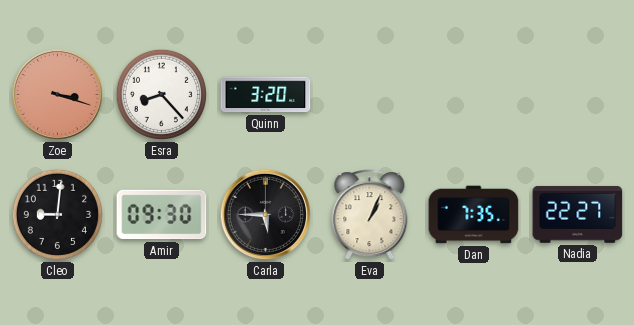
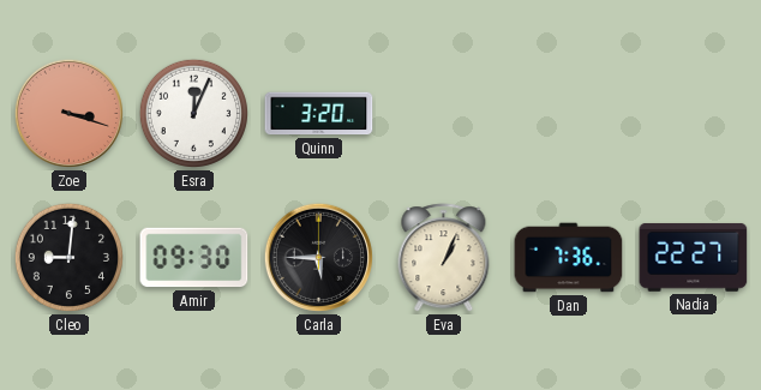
Esra: 8:23 -> 12:04 (193, 113)
Dan: 7:35 -> 7:36 (569, 258)
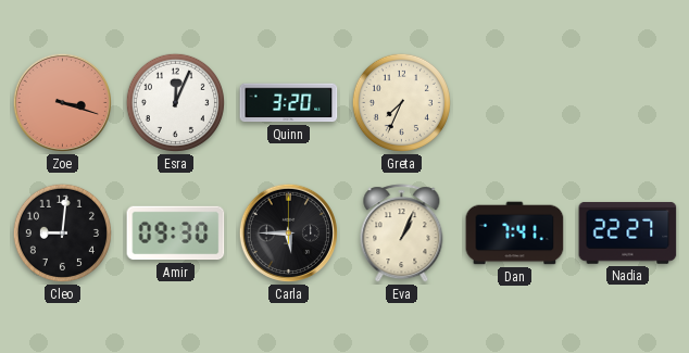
Greta: none -> 7:34 (401, 102)
Dan: 7:36 -> 7:41 (515, 234)
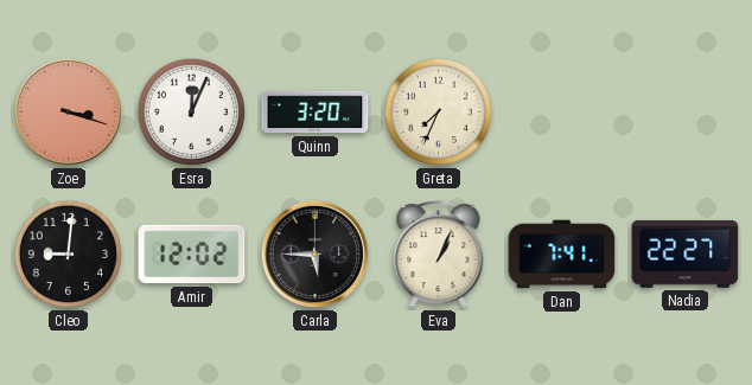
Amir: 09:30 -> 12:02 (192, 255)
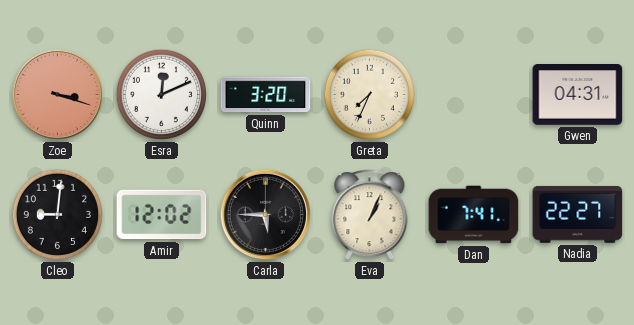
Esra: 12:04 -> 12:11 (161, 94)
Gwen: none -> 04:31 (578, 95)
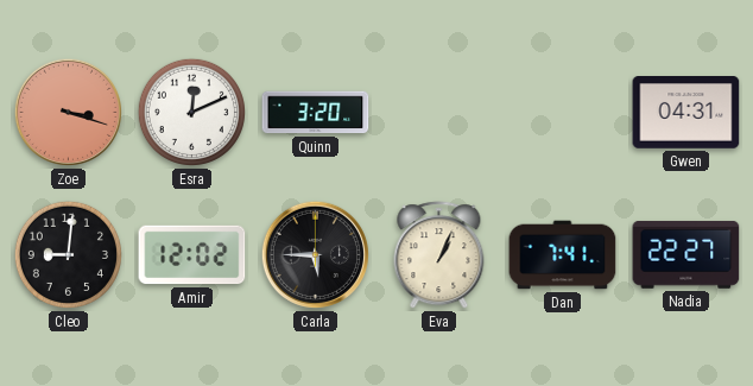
Greta: 7:34 -> none (369, 94)
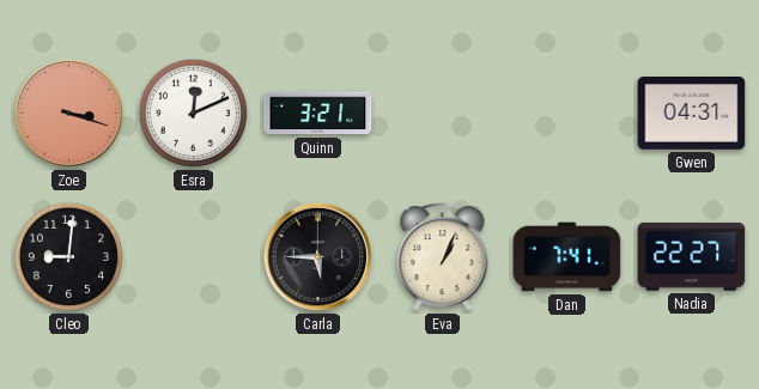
Quinn: 3:20 -> 3:21 (318, 114)
Amir: 12:02 -> none (192, 255)
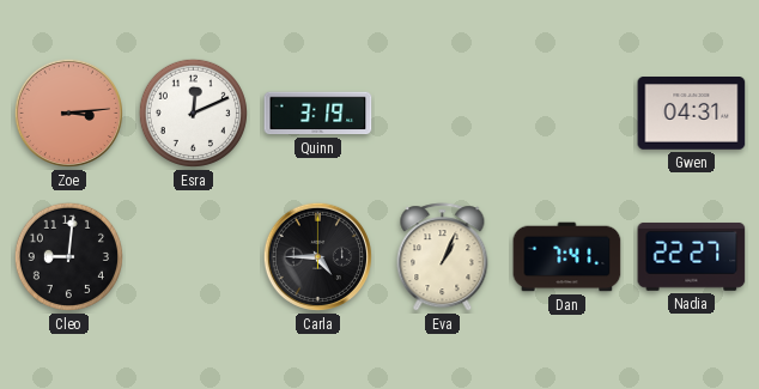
Zoe: 3:18 -> 3:14 (68, 113)
Quinn: 3:21 -> 3:19 (318, 114)
Carla: 5:45 -> 4:45 (317, 256)
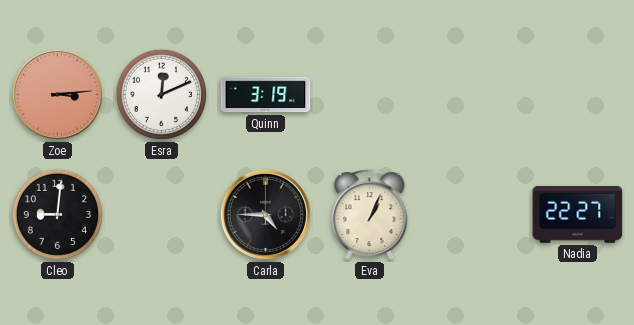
Gwen: 04:31 -> none (692, 114)
Dan: 7:41 -> none (567, 257)
